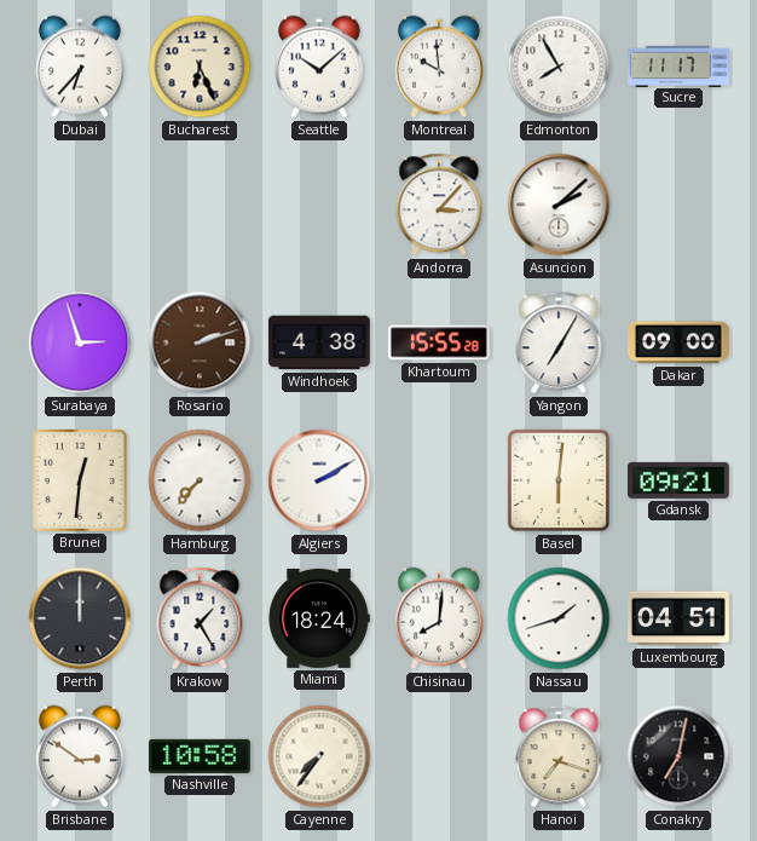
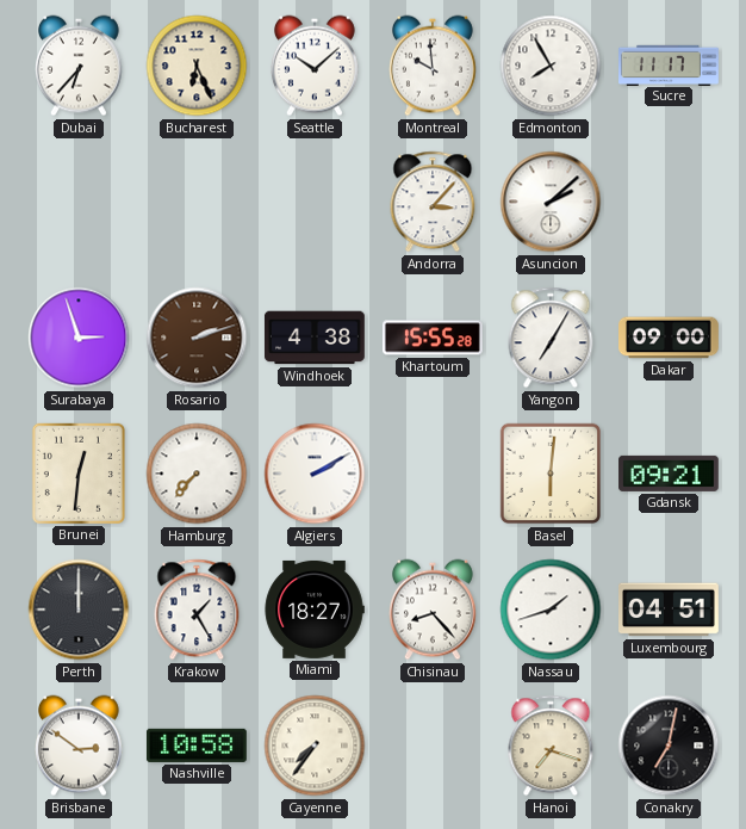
Miami: 18:24 -> 18:27 (315, 610)
Chisinau: 8:01 -> 8:23 (433, 610)
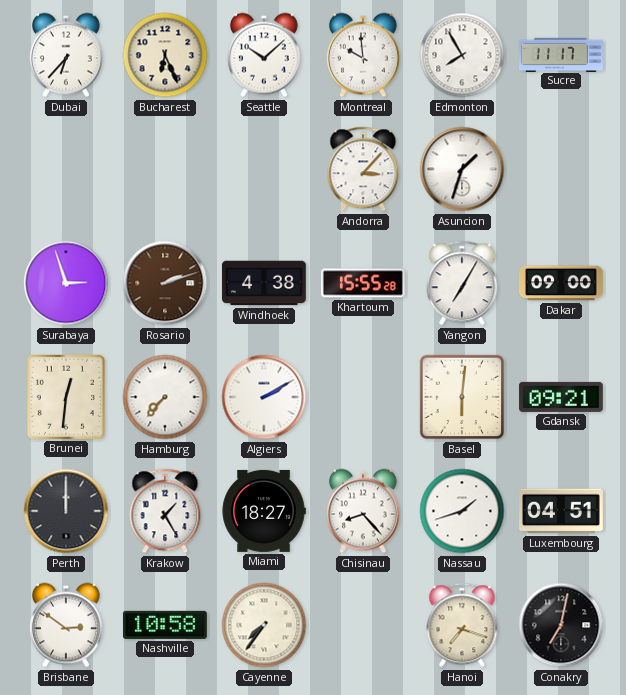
Asuncion: 2:08 -> 1:33 (462, 169)
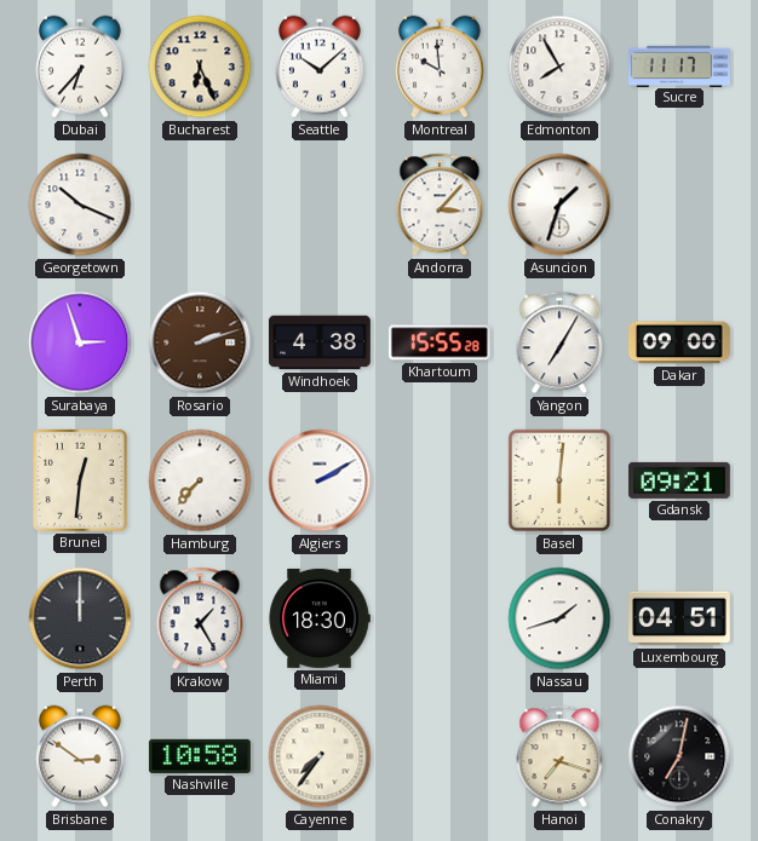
Georgetown: none -> 10:19 (80, 205)
Miami: 18:27 -> 18:30 (320, 618)
Chisinau: 8:23 -> none (363, 511)
